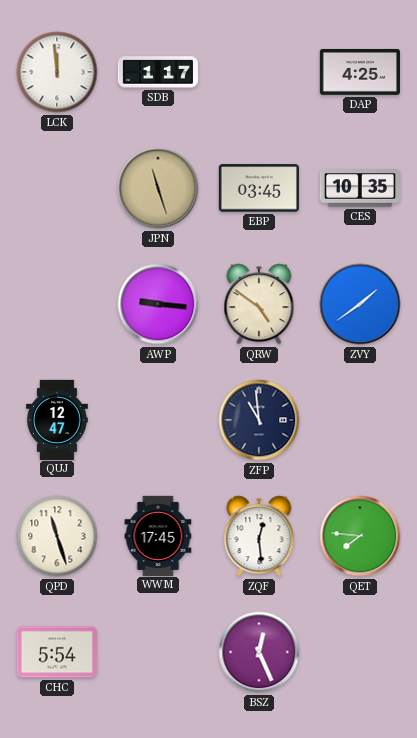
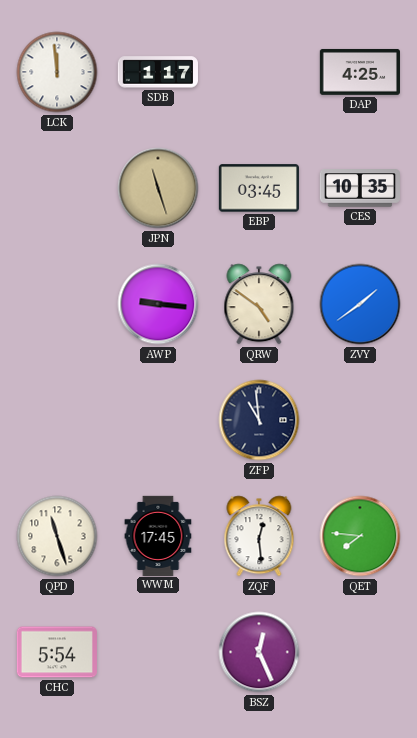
QUJ: 12:47 -> none (58, 419)
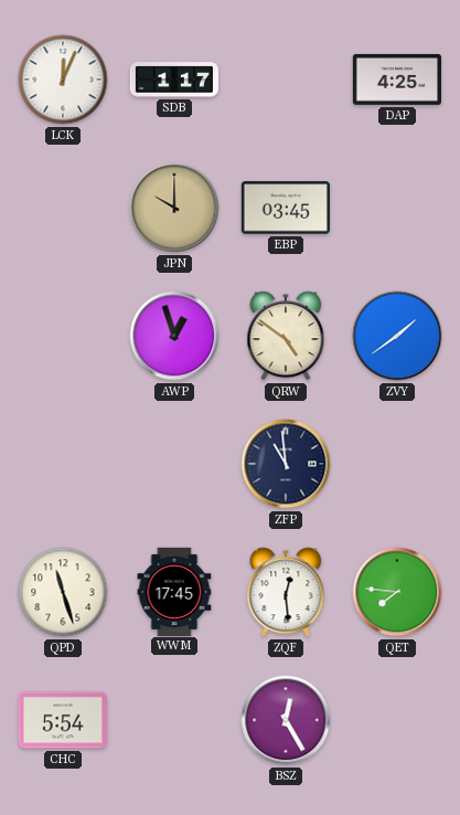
LCK: 11:59 -> 12:04 (63, 80)
JPN: 11:27 -> 10:00 (174, 208)
CES: 10:35 -> none (359, 188)
AWP: 9:16 -> 12:57 (174, 336)
BSZ: 12:26 -> 12:25 (286, 720)
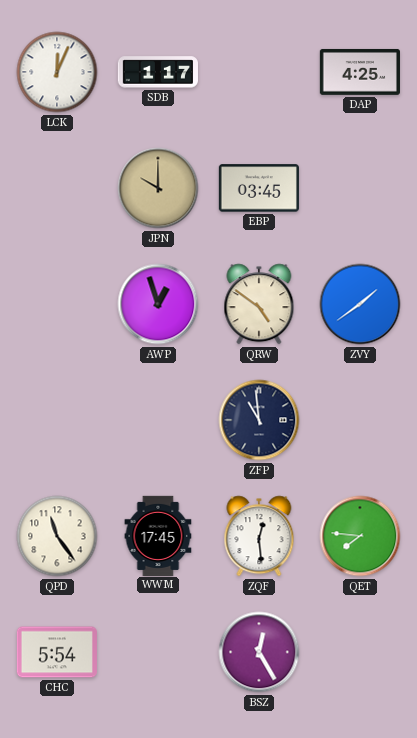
QPD: 11:27 -> 11:24 (57, 536)
